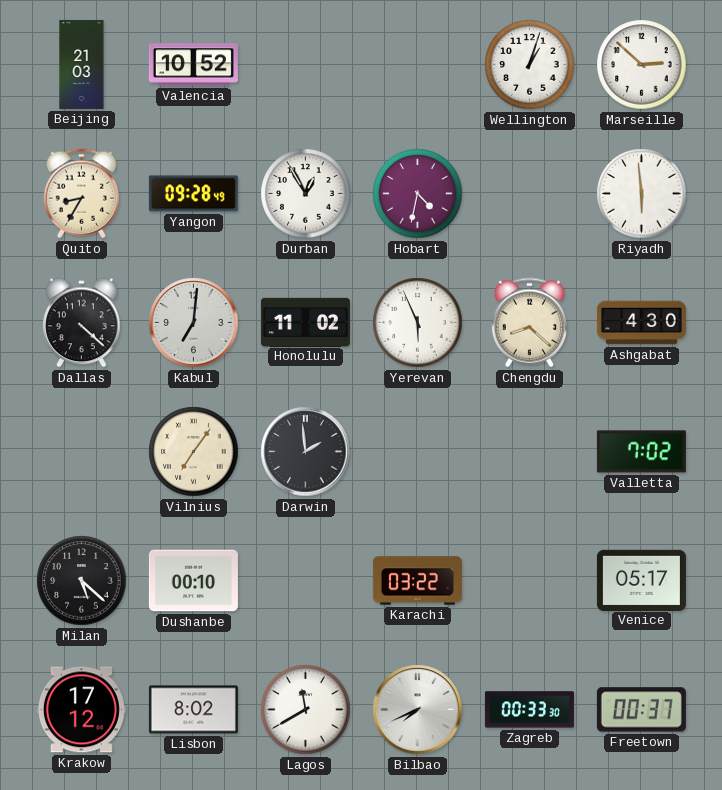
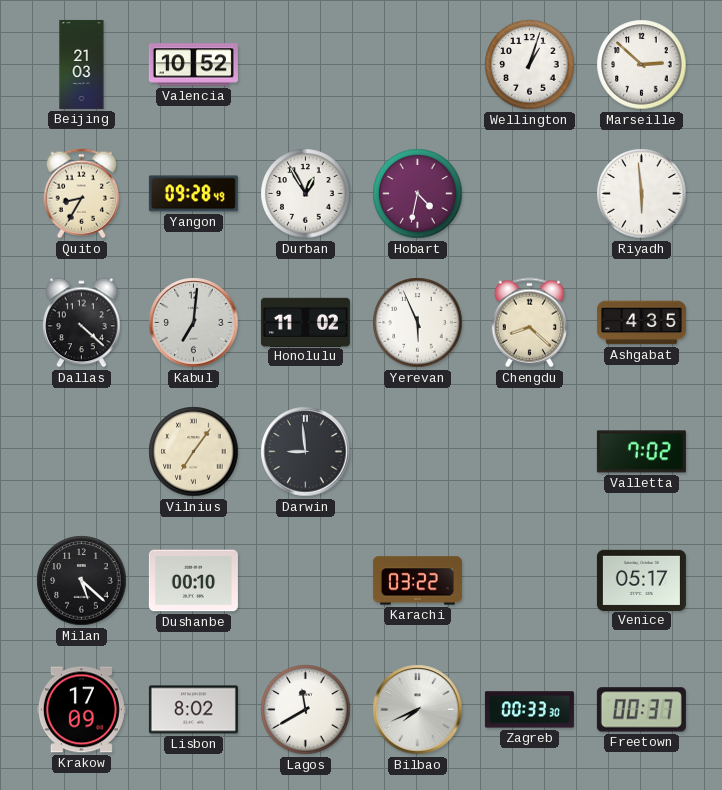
Ashgabat: 4:30 -> 4:35 (641, 323)
Darwin: 1:59 -> 8:59 (306, 452)
Krakow: 17:12 -> 17:09 (81, 710)
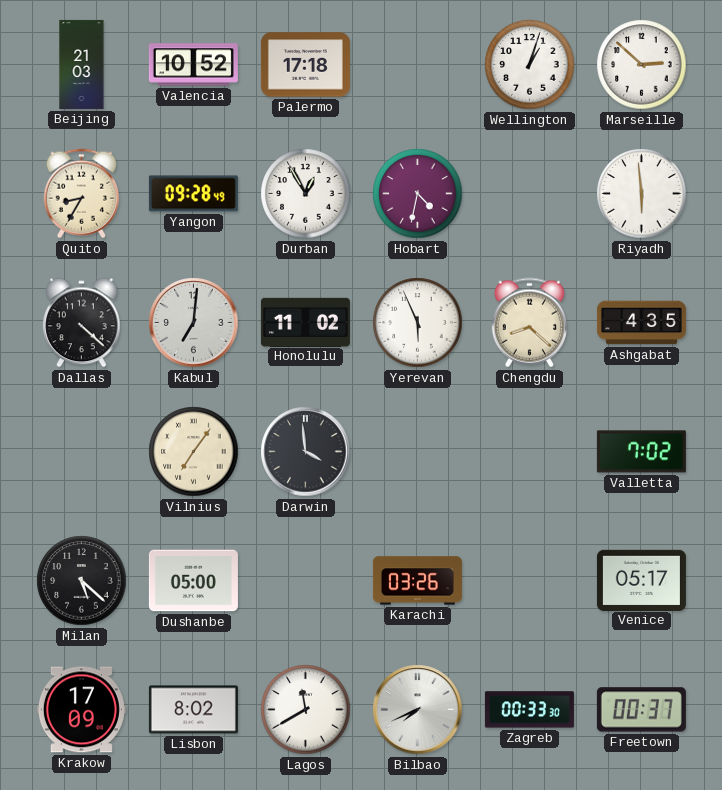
Palermo: none -> 17:18 (305, 65)
Darwin: 8:59 -> 3:59 (306, 452)
Dushanbe: 00:10 -> 05:00 (193, 581)
Karachi: 03:22 -> 03:26 (417, 581)
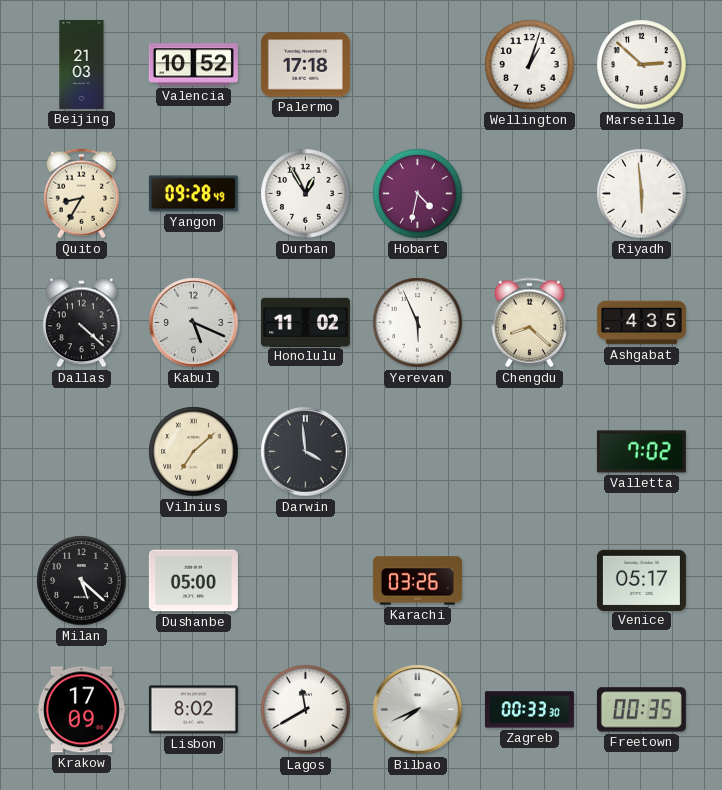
Kabul: 7:01 -> 5:19 (194, 323)
Vilnius: 7:06 -> 7:08 (194, 452)
Freetown: 00:37 -> 00:35 (641, 710)
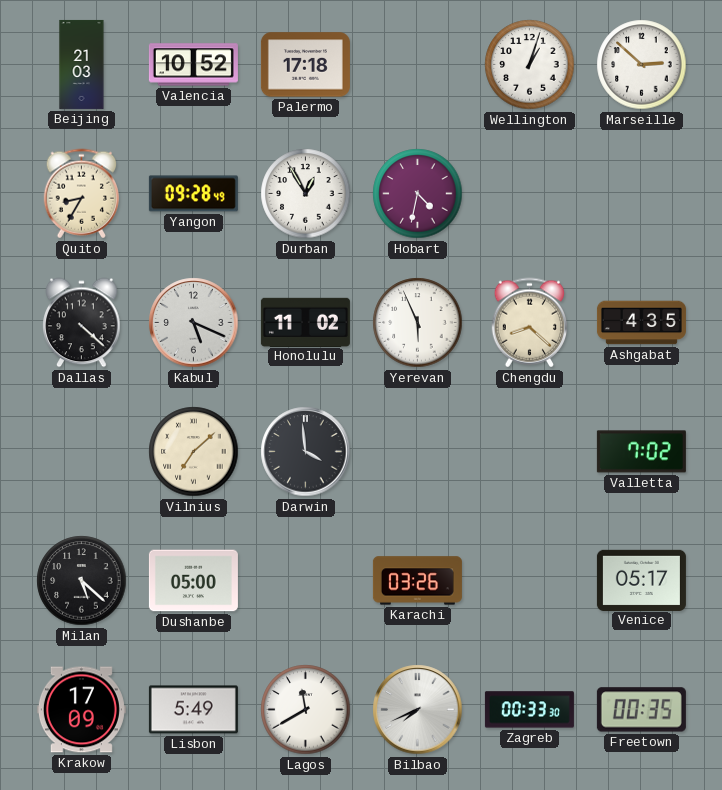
Riyadh: 5:59 -> none (642, 194)
Lisbon: 8:02 -> 5:49 (193, 710)
